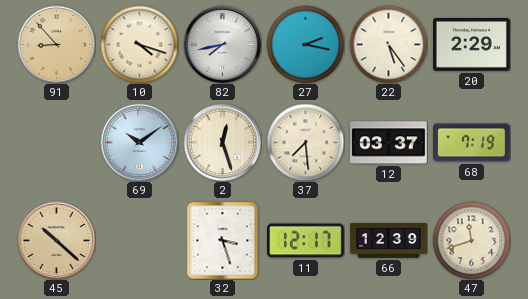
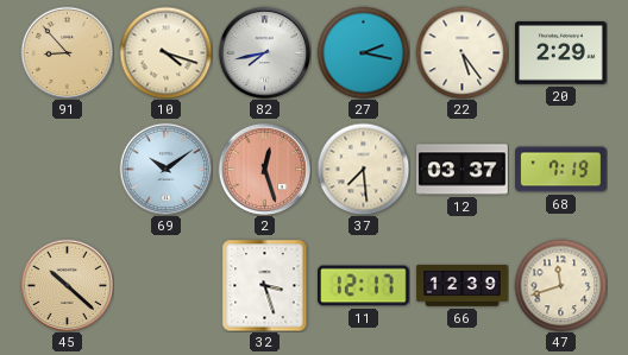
2 dial: cream -> salmon (264, 169)
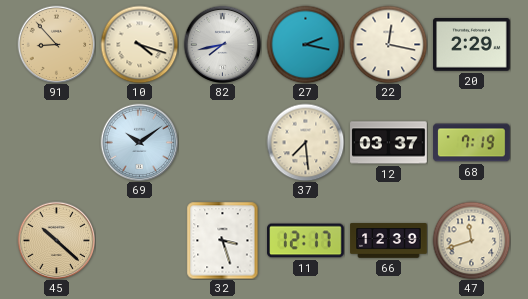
22: 5:24 -> 12:17 (388, 44)
2: 12:27 -> none (264, 169)
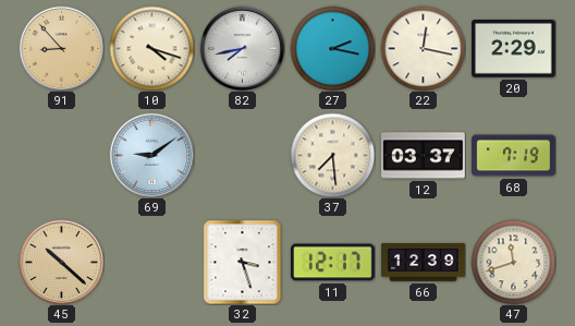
69: 10:09 -> 9:09 (151, 155)
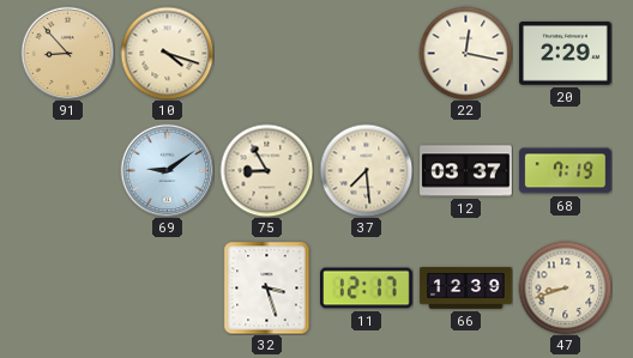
82: 7:43 -> none (242, 48)
27: 2:17 -> none (332, 48)
75: none -> 8:55 (266, 170)
45: 10:22 -> none (61, 262)
47: 11:42 -> 8:42 (565, 287)
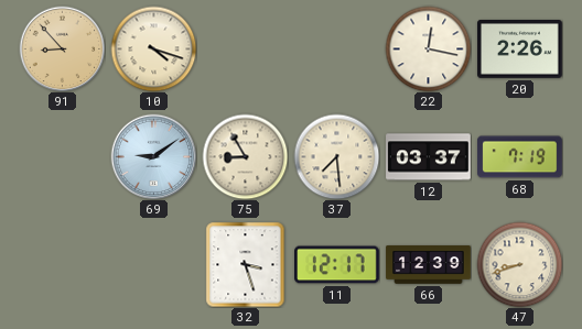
20: 2:29 -> 2:26 (520, 50)
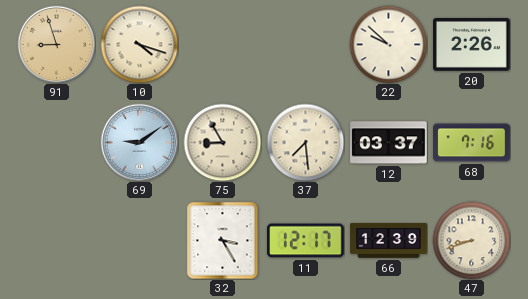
91: 8:53 -> 8:57 (56, 44)
22: 12:17 -> 9:52 (388, 44)
68: 7:19 -> 7:16 (472, 143)
32: 3:27 -> 3:25 (223, 240)
